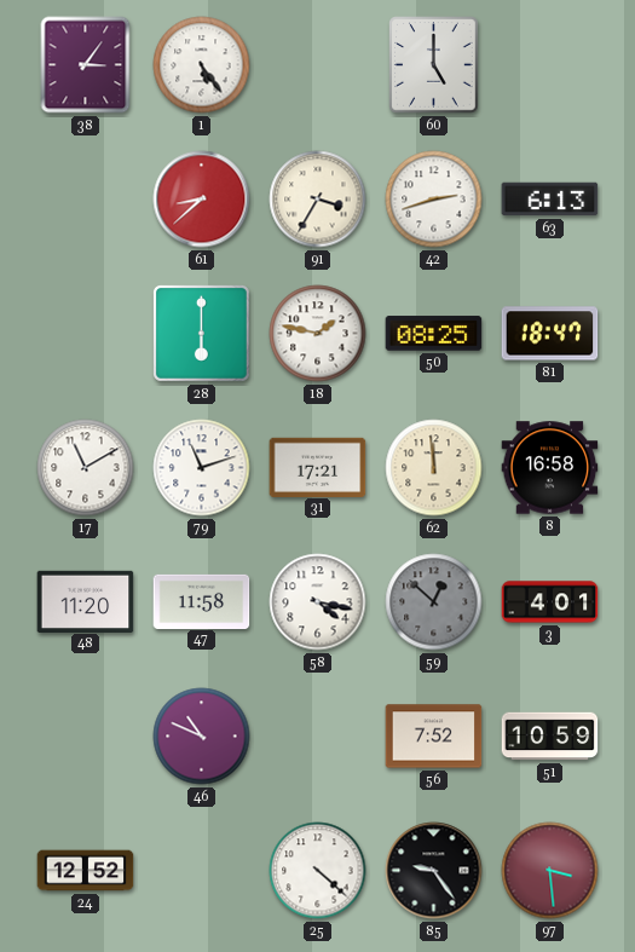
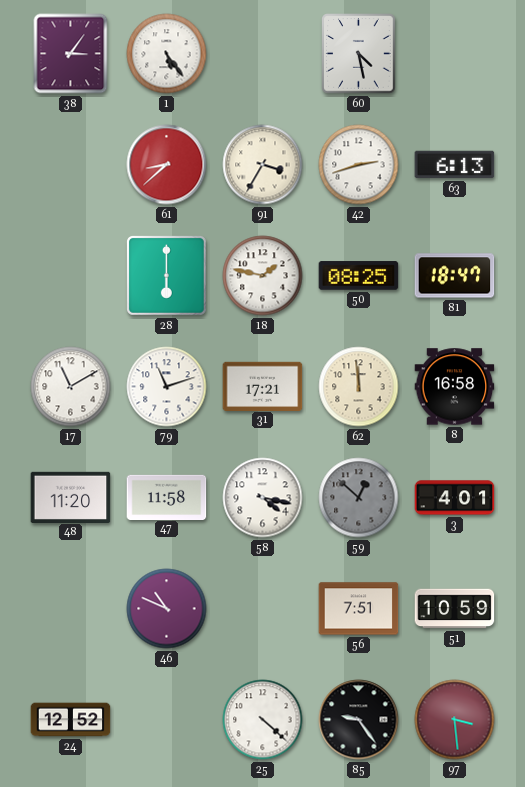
60: 5:00 -> 4:28 (359, 54)
56: 7:52 -> 7:51 (359, 609)
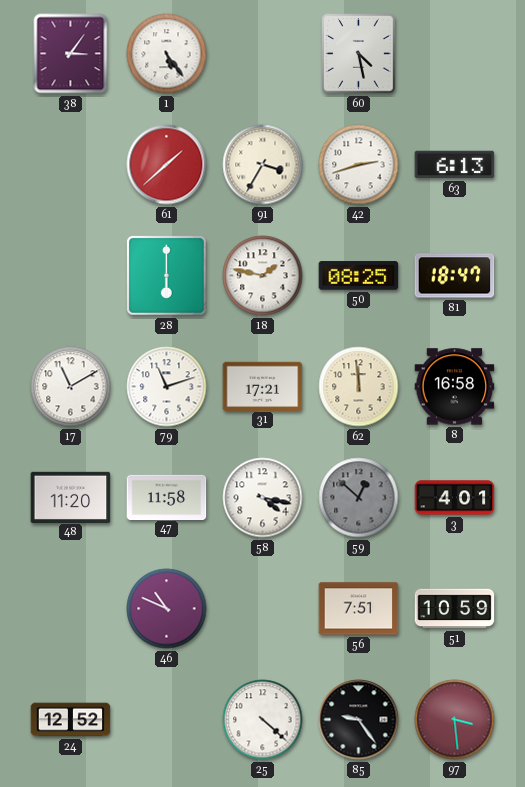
61: 8:38 -> 1:38 (167, 165)
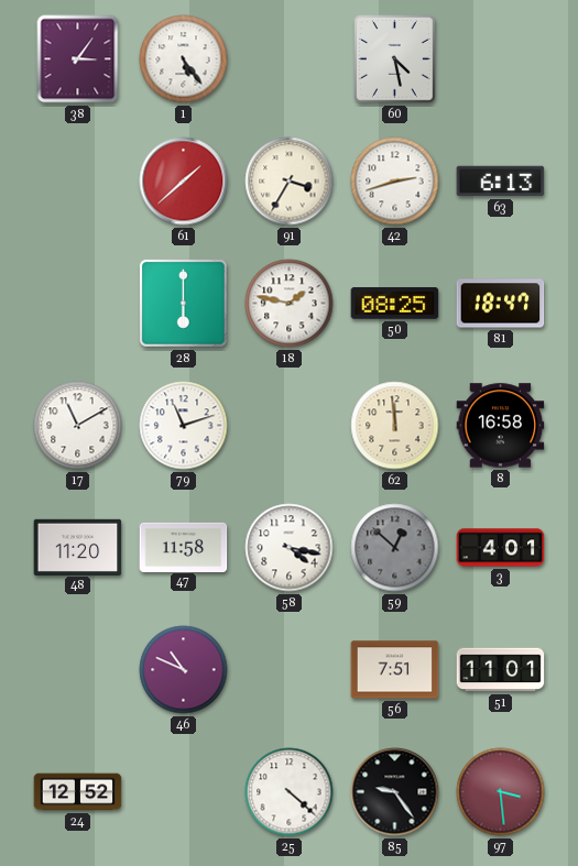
31: 17:21 -> none (263, 386)
51: 10:59 -> 11:01 (501, 670)
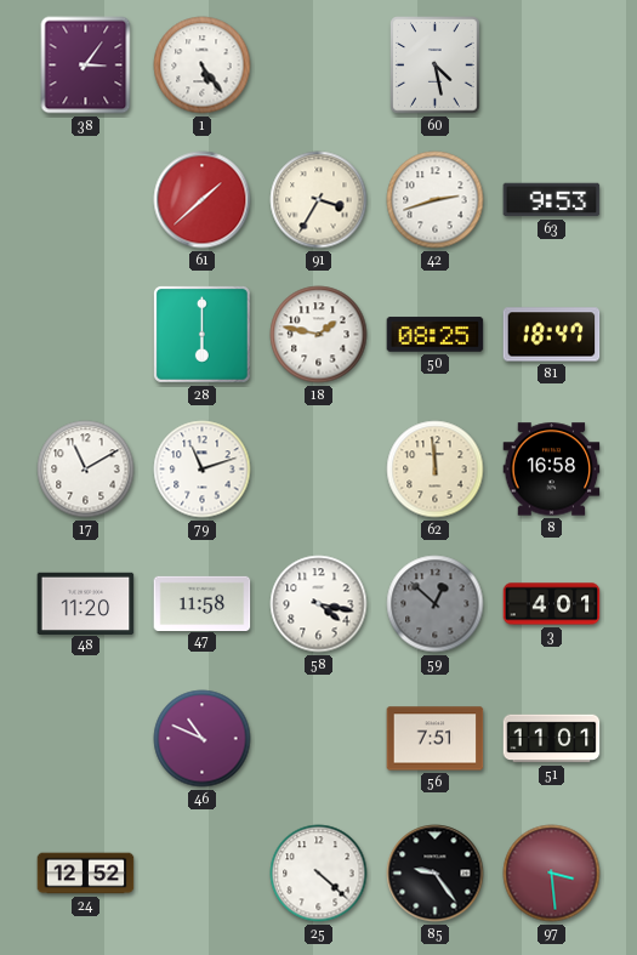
63: 6:13 -> 9:53 (552, 200)
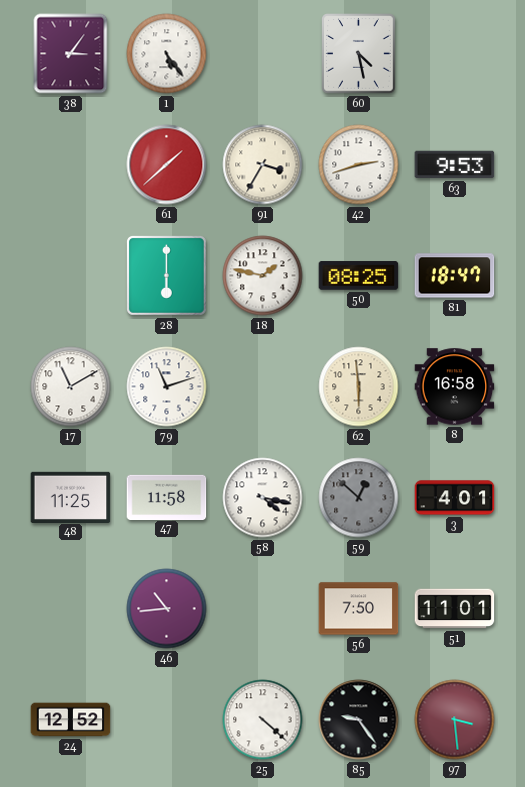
62: 11:59 -> 5:59 (359, 387)
48: 11:20 -> 11:25 (71, 497)
46: 10:49 -> 10:44 (167, 609)
56: 7:51 -> 7:50 (359, 609)
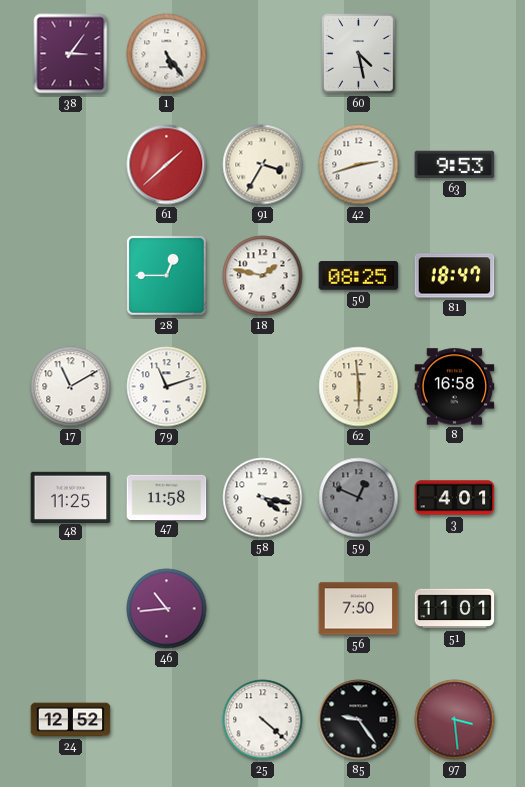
28: 6:00 -> 12:45 (167, 276)
59: 12:52 -> 12:49 (359, 498)
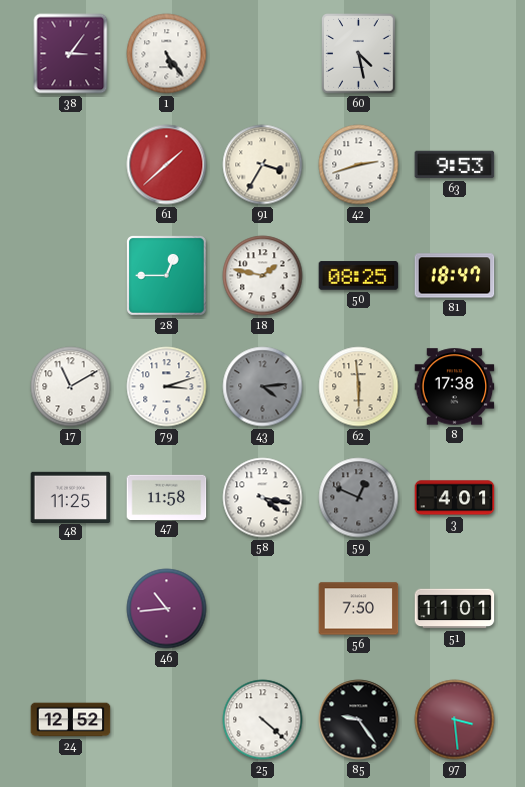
79: 11:12 -> 3:12 (167, 387)
43: none -> 4:14 (263, 387)
8: 16:58 -> 17:38 (455, 387)
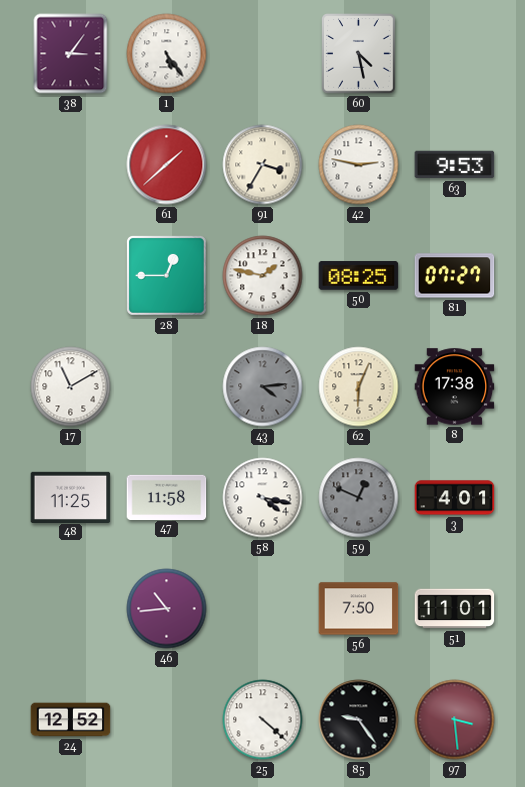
42: 2:42 -> 2:47 (359, 165)
81: 18:47 -> 07:27 (455, 276)
79: 3:12 -> none (167, 387)
62: 5:59 -> 6:04 (359, 387)
